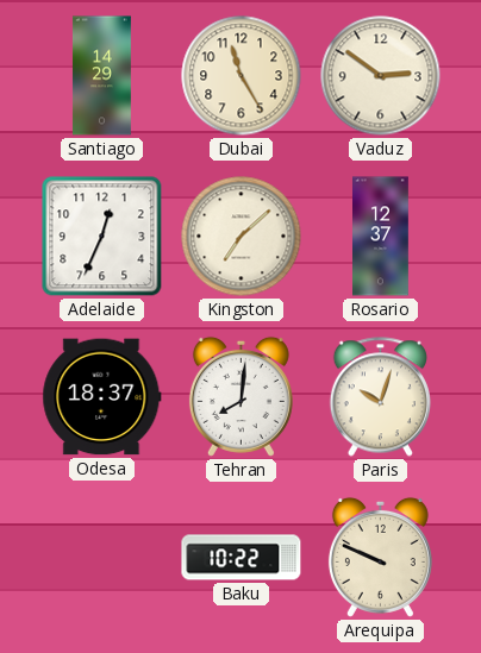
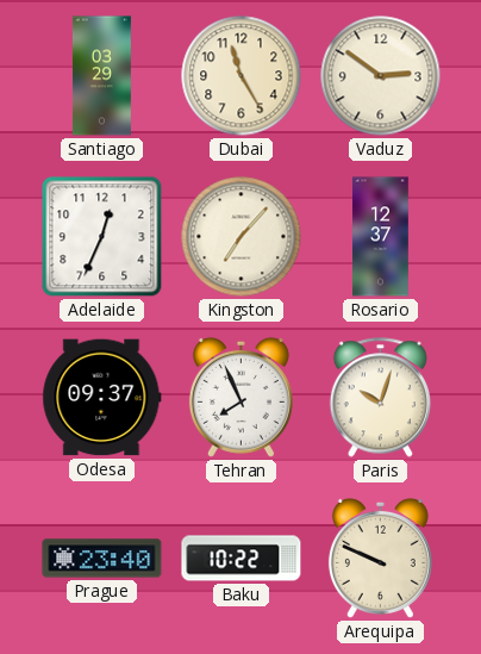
Santiago: 14:29 -> 03:29 (101, 76)
Kingston: 7:08 -> 7:07 (242, 237)
Odesa: 18:37 -> 09:37 (102, 398)
Tehran: 8:01 -> 7:56 (240, 397)
Prague: none -> 23:40 (102, 559)
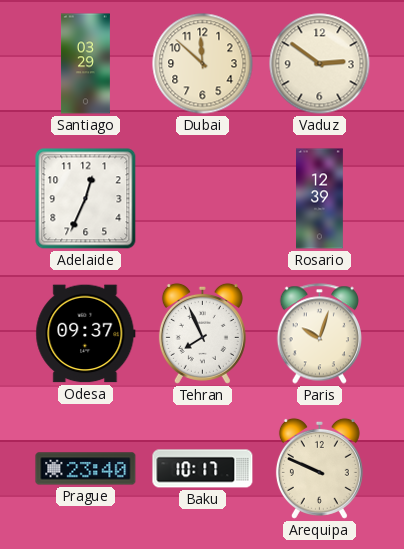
Dubai: 11:25 -> 11:52 (203, 64)
Kingston: 7:07 -> none (242, 237)
Rosario: 12:37 -> 12:39 (320, 199)
Baku: 10:22 -> 10:17 (203, 469)
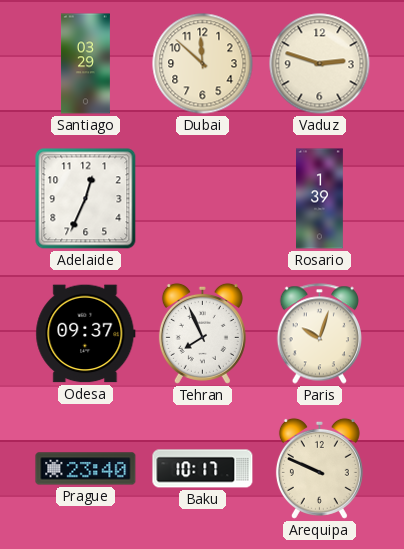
Vaduz: 2:51 -> 2:48 (320, 64)
Rosario: 12:39 -> 1:39 (320, 199)
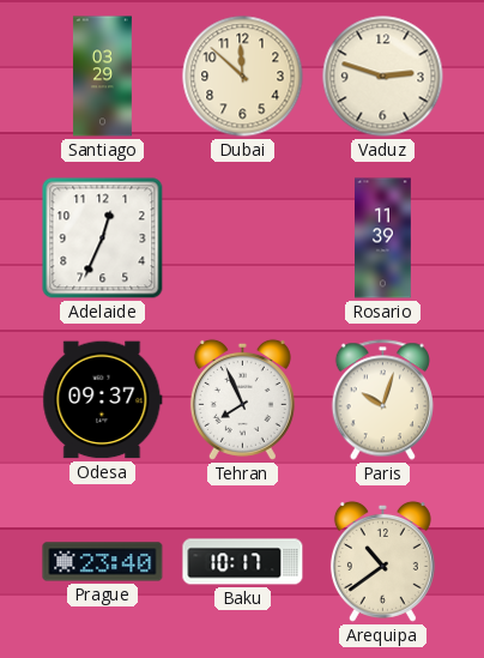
Rosario: 1:39 -> 11:39 (383, 239)
Arequipa: 9:49 -> 10:39 (382, 561)
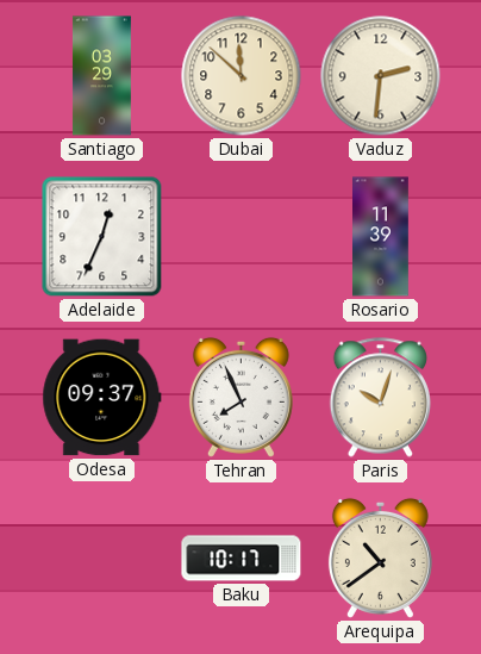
Vaduz: 2:48 -> 2:31 (381, 76)
Prague: 23:40 -> none (103, 562)
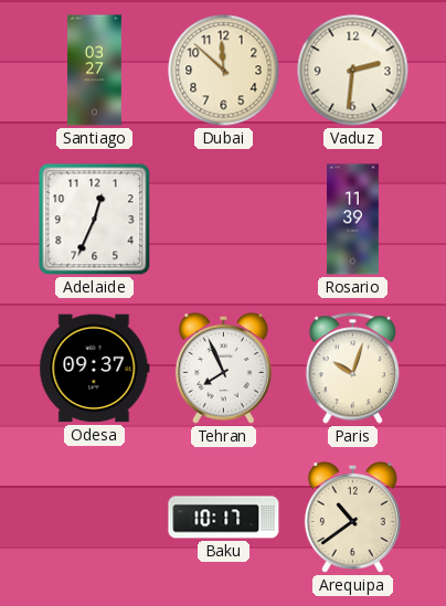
Santiago: 03:29 -> 03:27 (94, 71)
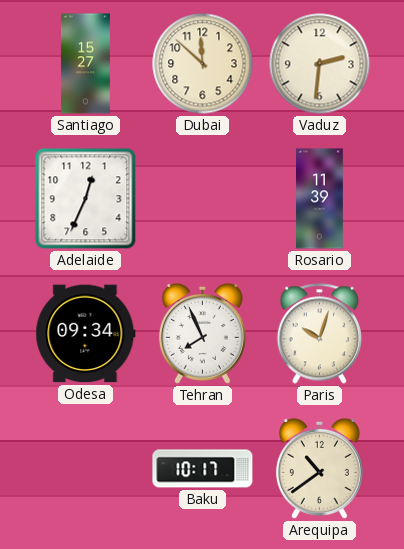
Santiago: 03:27 -> 15:27 (85, 64)
Odesa: 09:37 -> 09:34 (86, 334)
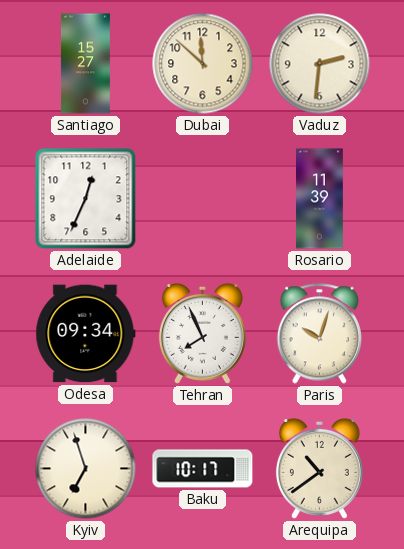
Kyiv: none -> 6:57 (86, 469)
